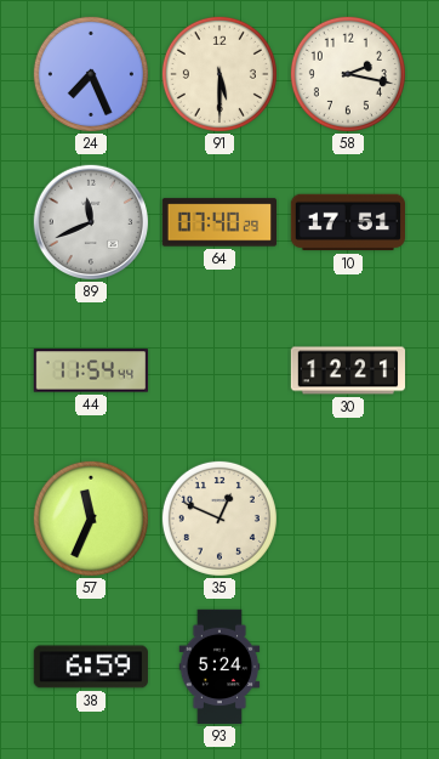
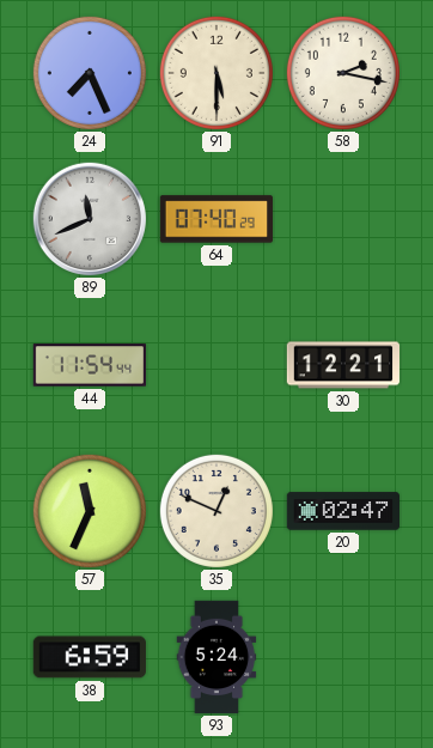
10: 17:51 -> none (347, 222)
20: none -> 02:47 (343, 511)
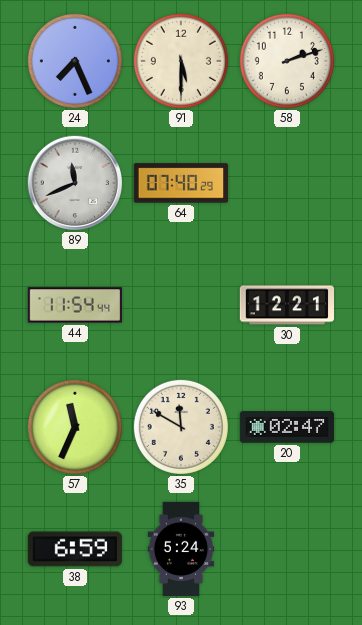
58: 2:17 -> 2:12 (287, 61)
35: 12:49 -> 11:50 (181, 427)
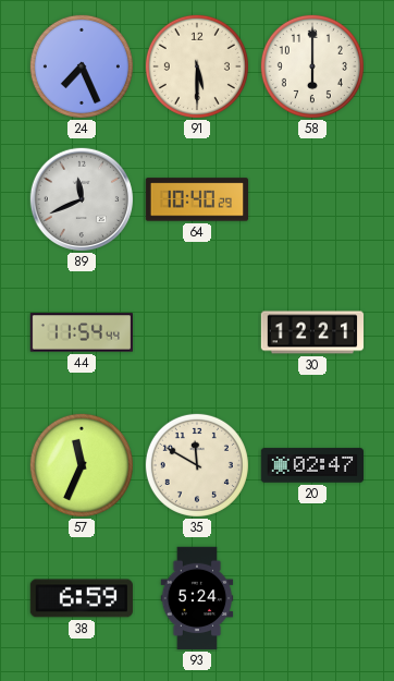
58: 2:12 -> 6:00 (312, 66)
64: 07:40 -> 10:40 (197, 199)
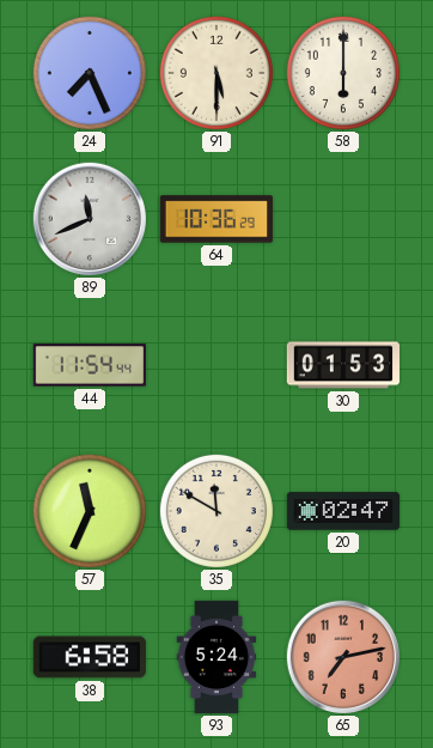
64: 10:40 -> 10:36 (216, 219)
30: 12:21 -> 01:53 (343, 365)
38: 6:59 -> 6:58 (90, 657)
65: none -> 7:13 (342, 656)
